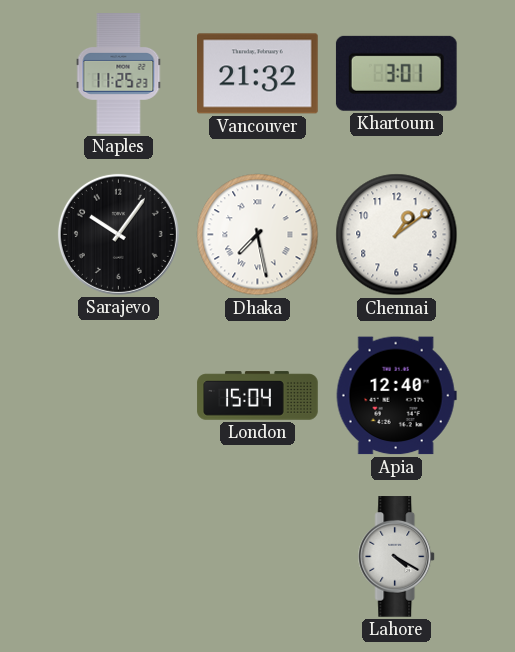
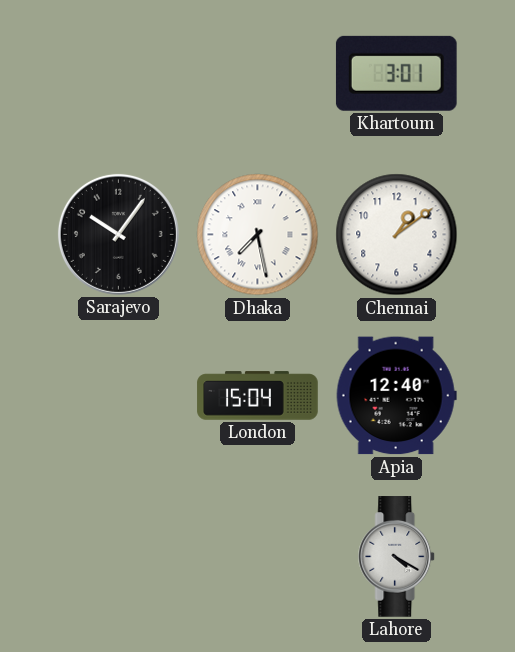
Naples: 11:25 -> none (119, 74)
Vancouver: 21:32 -> none (258, 74)
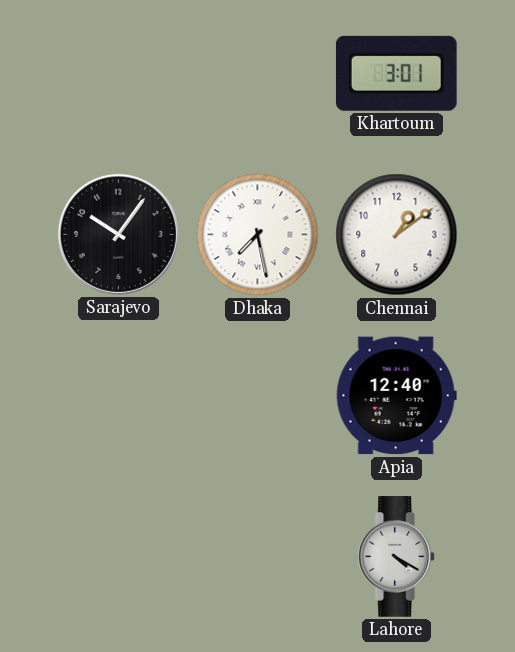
London: 15:04 -> none (258, 396)
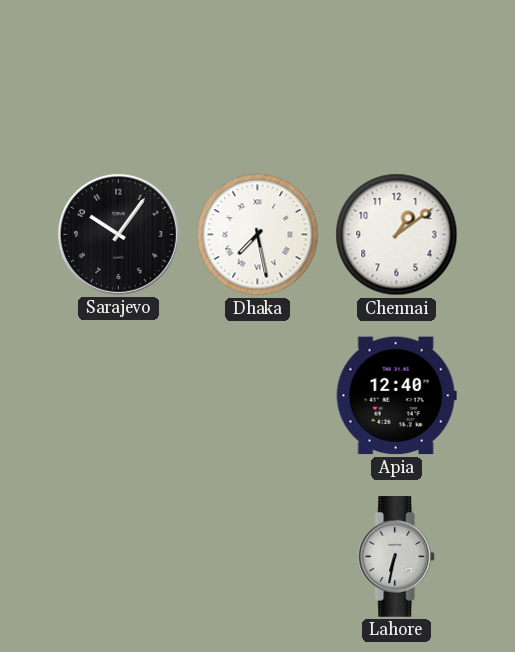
Khartoum: 3:01 -> none (396, 73)
Lahore: 4:20 -> 6:32 (397, 557)
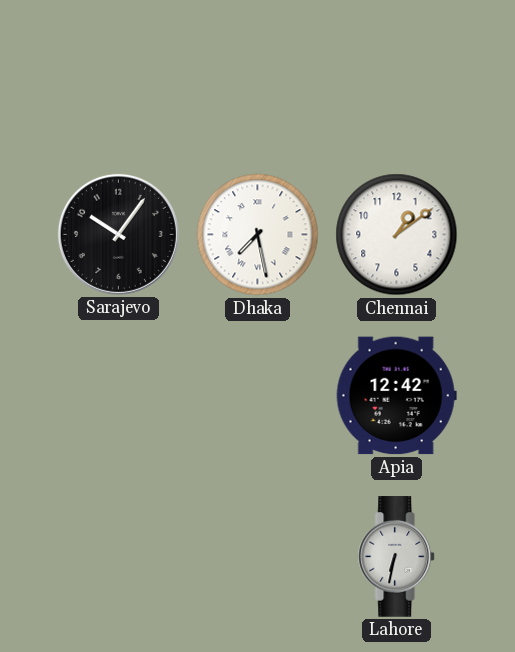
Apia: 12:40 -> 12:42 (396, 396)
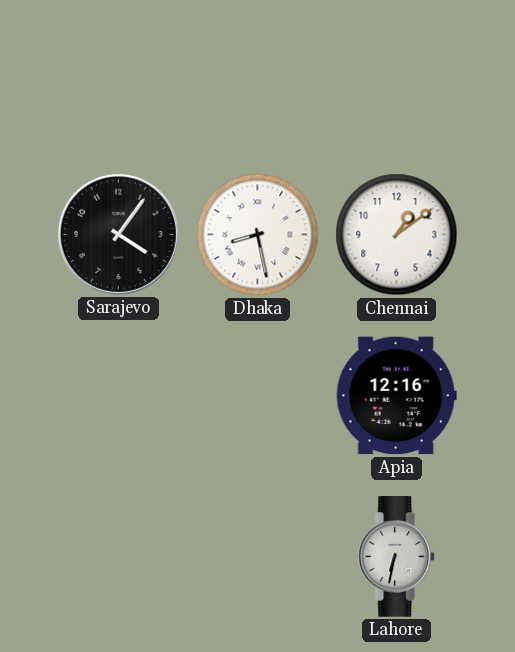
Sarajevo: 10:06 -> 4:06 (118, 234)
Dhaka: 7:28 -> 8:28 (258, 235)
Apia: 12:42 -> 12:16 (396, 396)
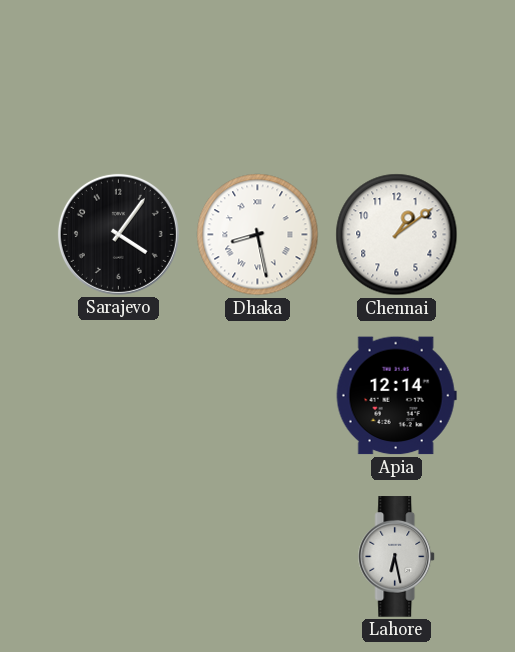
Apia: 12:16 -> 12:14 (396, 396)
Lahore: 6:32 -> 6:28 (397, 557)
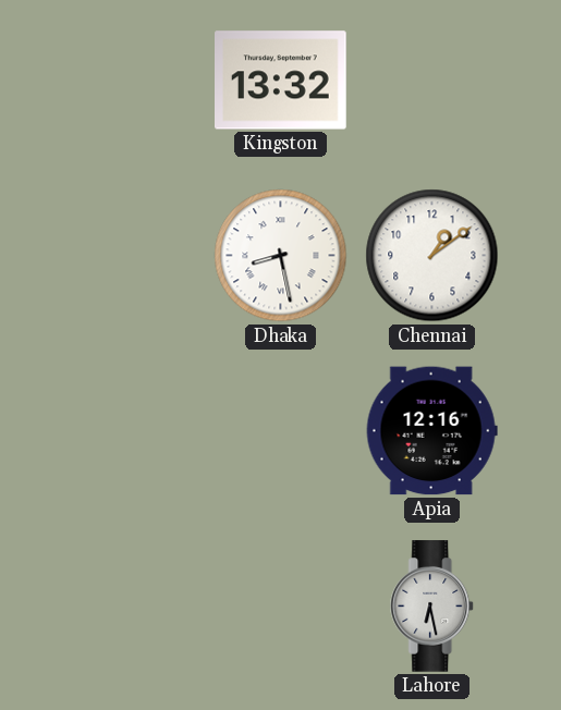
Kingston: none -> 13:32 (281, 81)
Sarajevo: 4:06 -> none (118, 234)
Apia: 12:14 -> 12:16 (431, 431)
